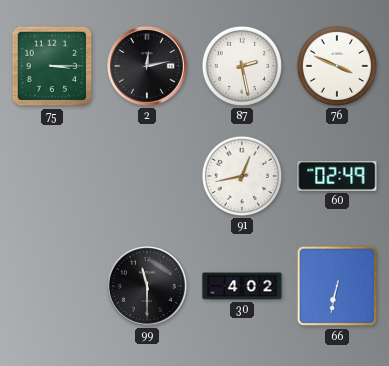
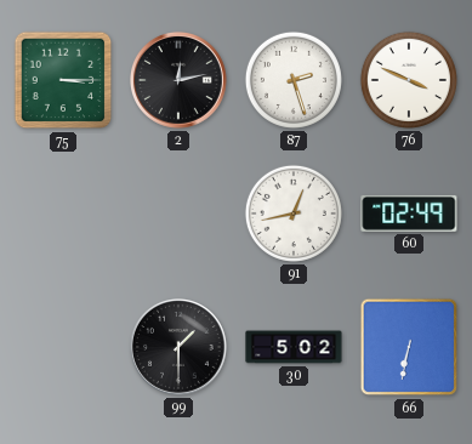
87: 2:28 -> 2:27 (294, 80)
99: 11:30 -> 1:30 (180, 348)
30: 4:02 -> 5:02 (294, 347)
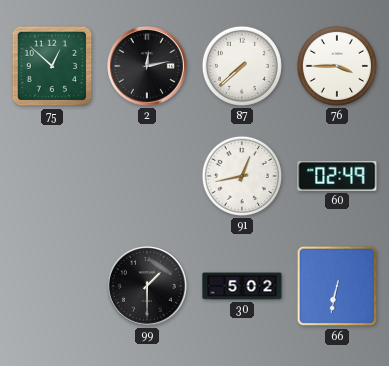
75: 3:15 -> 12:52 (52, 66)
87: 2:27 -> 7:38 (242, 66)
76: 3:49 -> 3:45 (337, 66)
